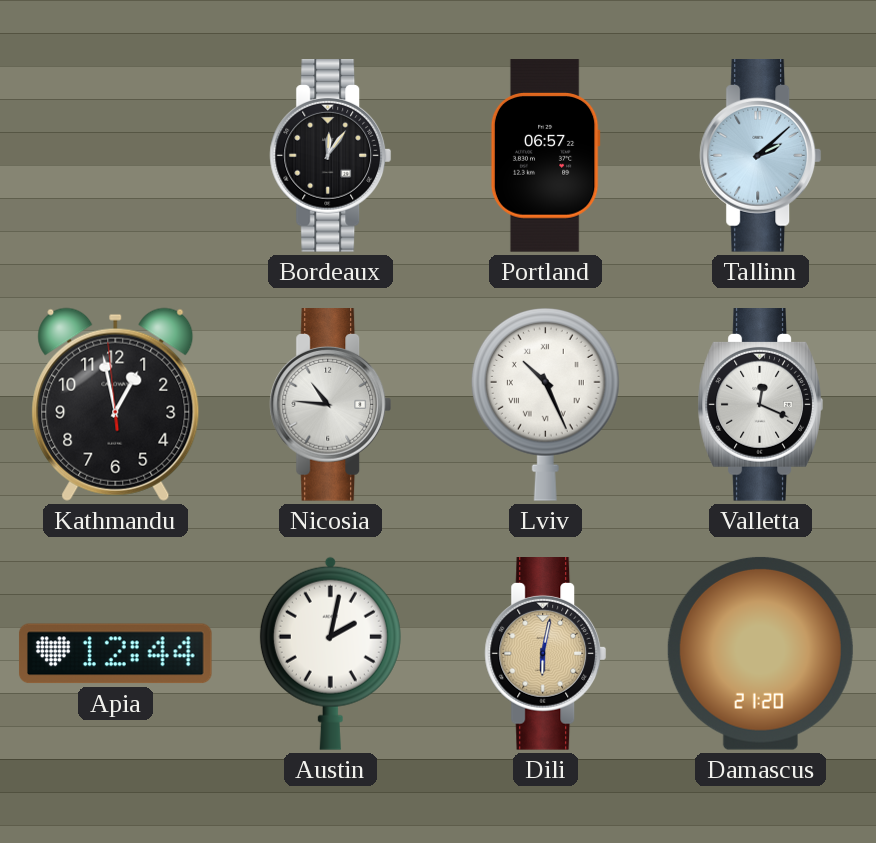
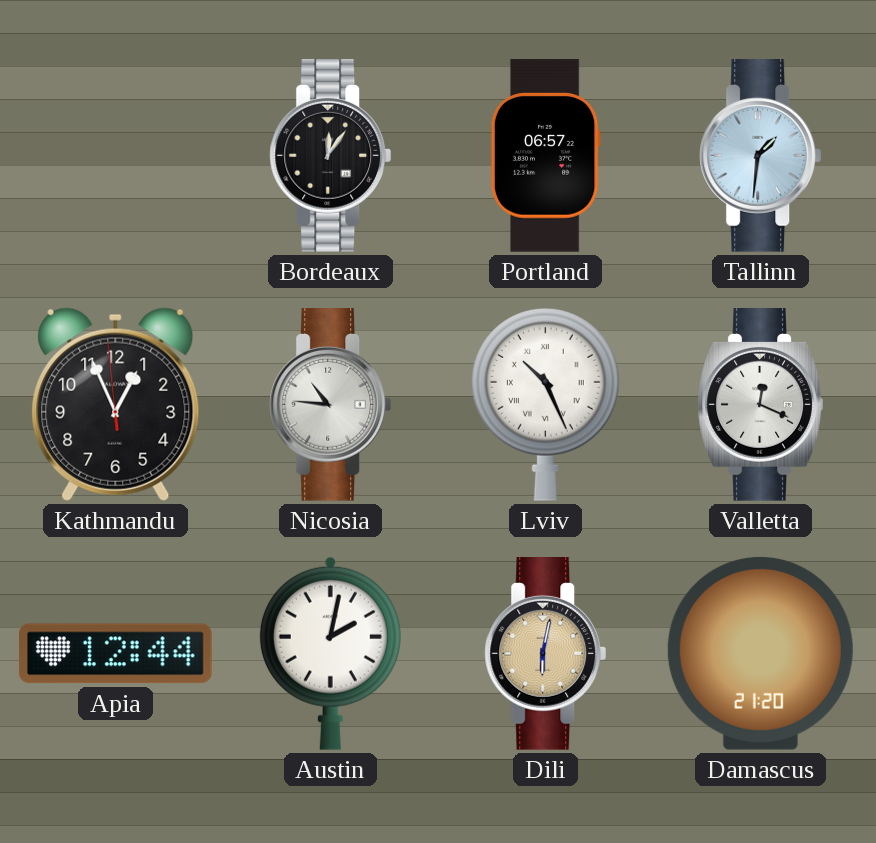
Tallinn: 2:08 -> 1:31 (761, 156)
Kathmandu: 12:57 -> 12:55 (116, 404)
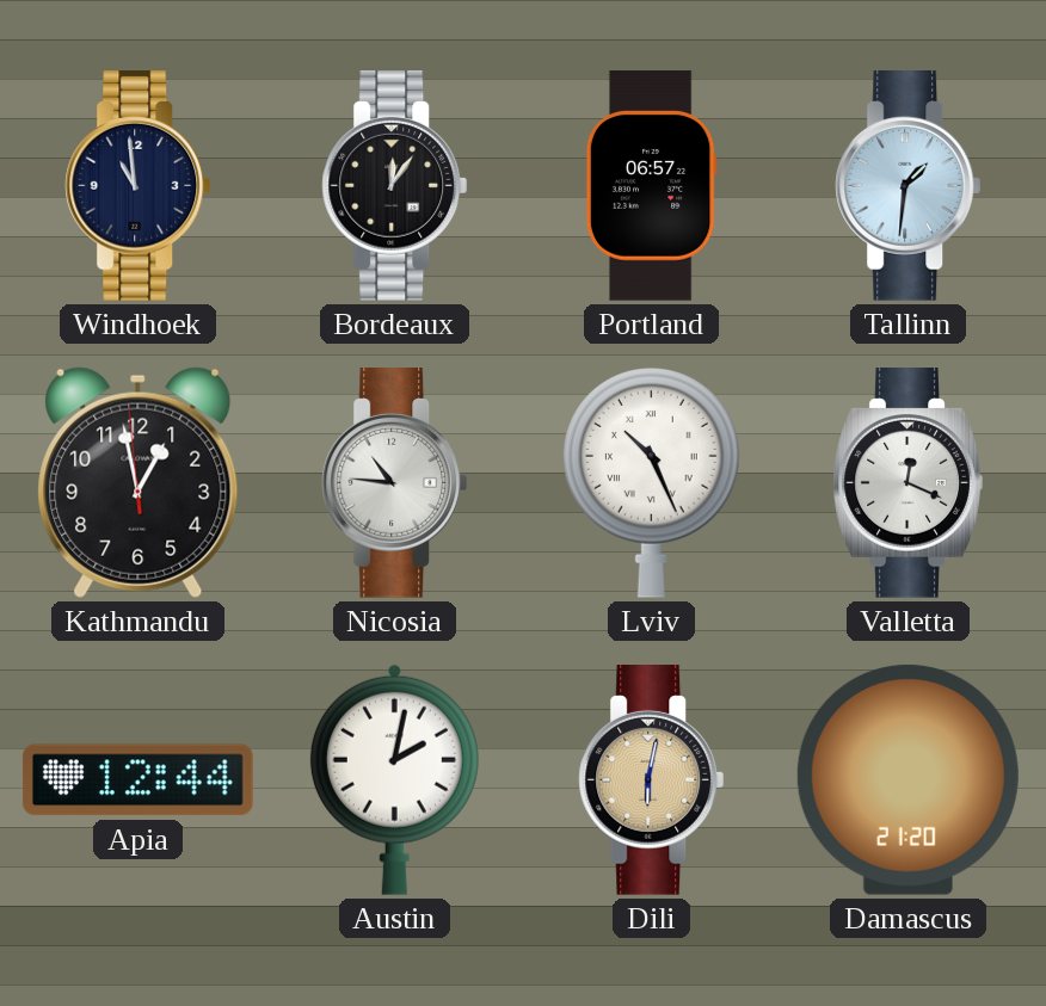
Windhoek: none -> 10:59 (139, 186)
Kathmandu: 12:55 -> 12:57 (139, 482)
